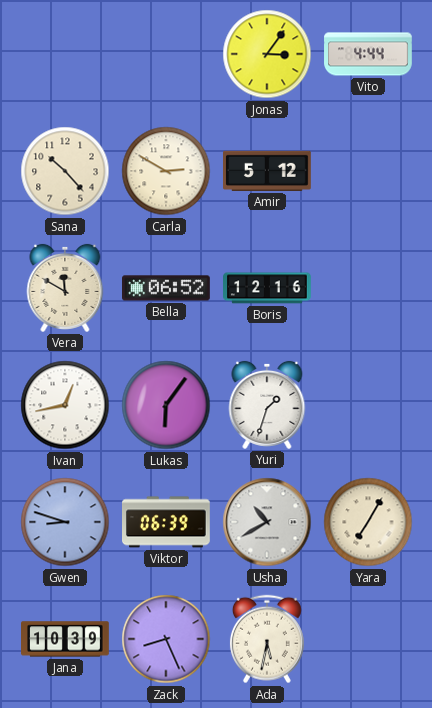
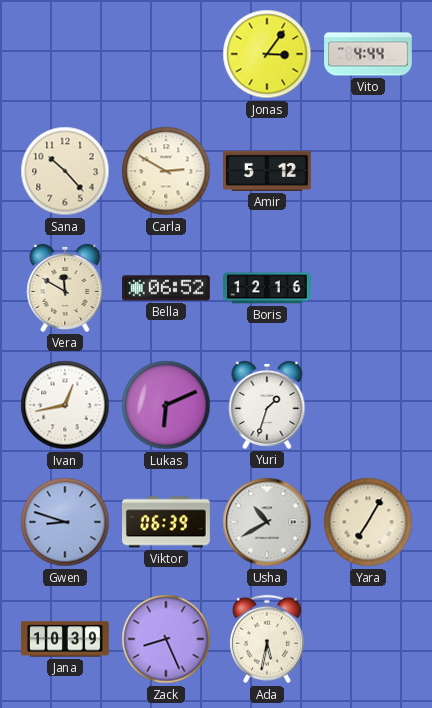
Lukas: 6:06 -> 6:11 (166, 405)
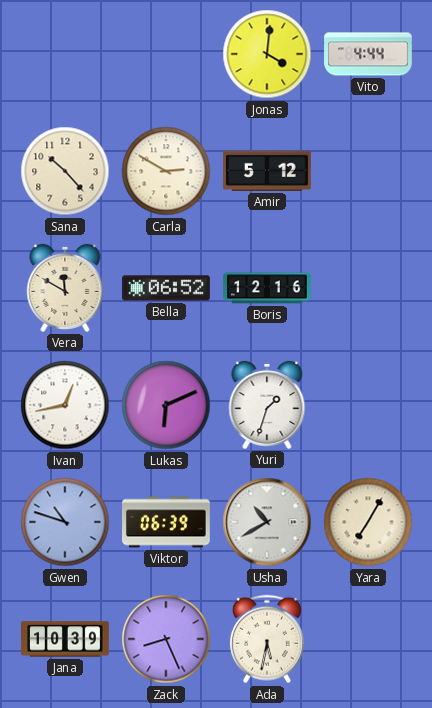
Jonas: 3:06 -> 4:01 (267, 54)
Gwen: 8:48 -> 10:48 (65, 522)
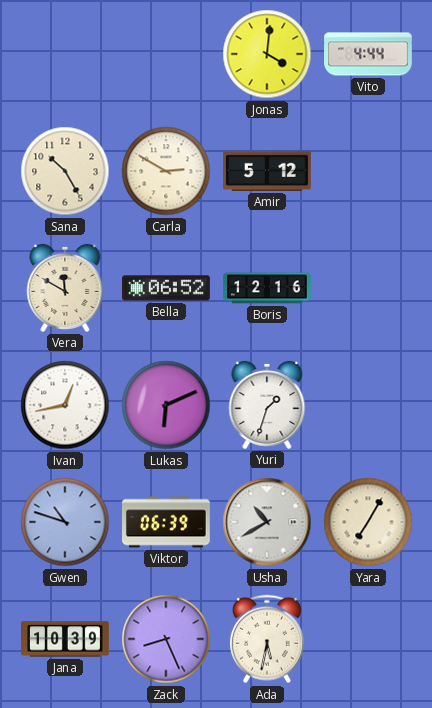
Sana: 10:23 -> 10:25 (65, 171)
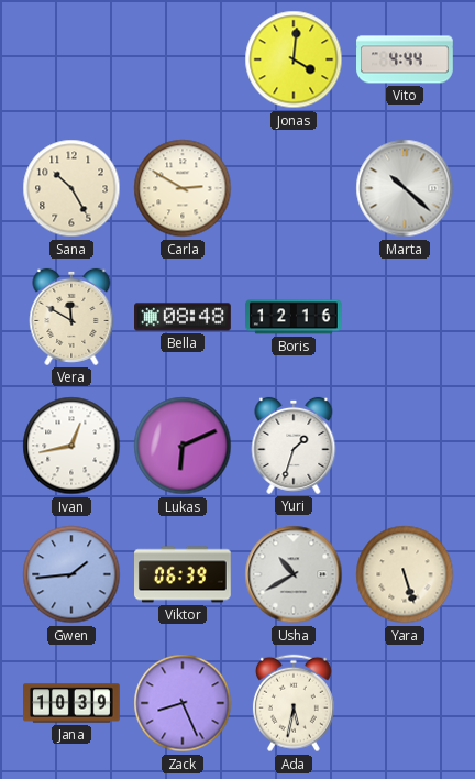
Amir: 5:12 -> none (268, 171)
Marta: none -> 10:22 (405, 188)
Bella: 06:52 -> 08:48 (184, 317)
Gwen: 10:48 -> 1:44 (71, 574)
Yara: 7:05 -> 5:27 (405, 574)
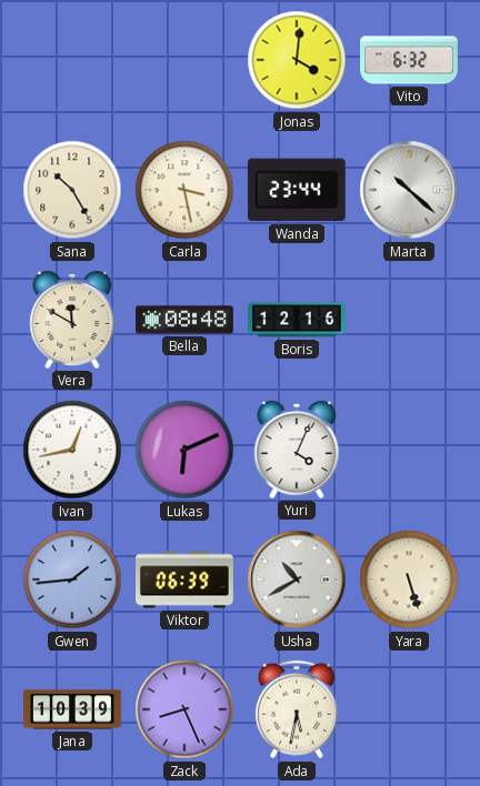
Vito: 4:44 -> 6:32 (409, 60)
Carla: 2:50 -> 3:28 (184, 190)
Wanda: none -> 23:44 (297, 190)
Yuri: 1:33 -> 4:04 (297, 450)
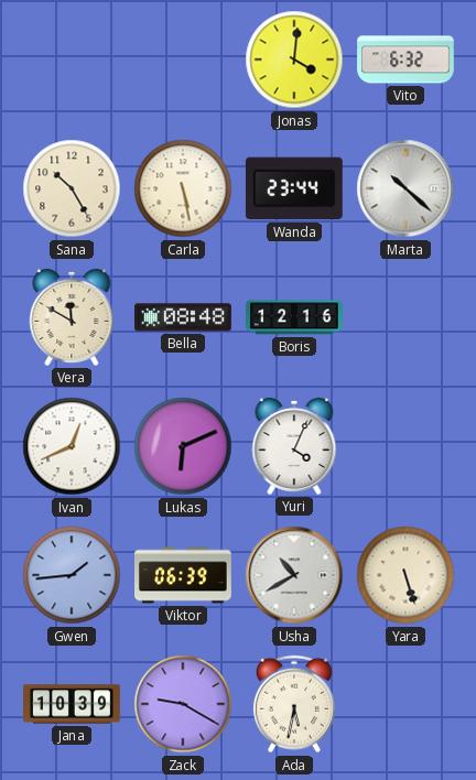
Carla: 3:28 -> 5:28 (183, 188)
Ivan: 12:43 -> 12:41 (72, 446)
Zack: 8:26 -> 9:20 (183, 704)
